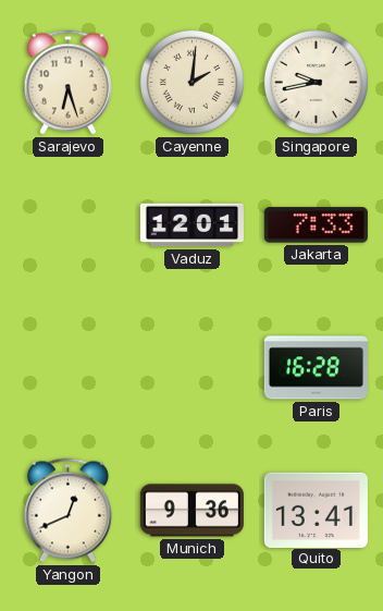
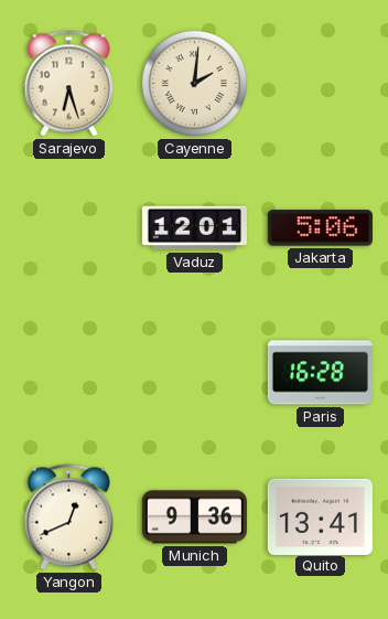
Singapore: 9:43 -> none (316, 82)
Jakarta: 7:33 -> 5:06 (320, 228)
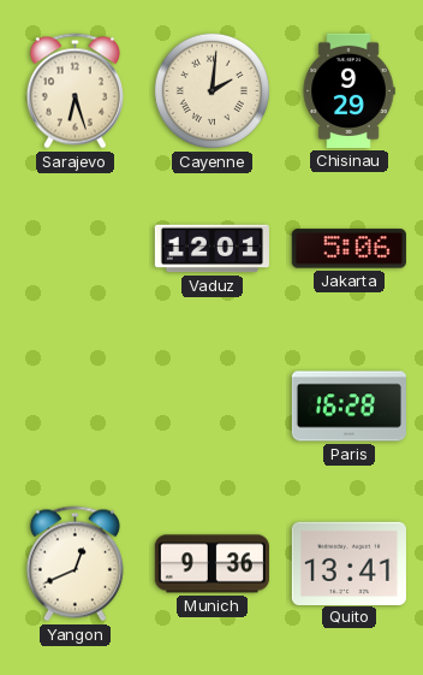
Chisinau: none -> 9:29 (348, 90)
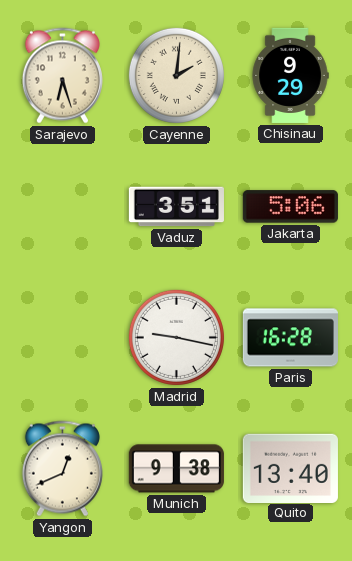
Vaduz: 12:01 -> 3:51 (176, 207)
Madrid: none -> 9:17 (176, 337)
Munich: 9:36 -> 9:38 (176, 469)
Quito: 13:41 -> 13:40 (290, 468)
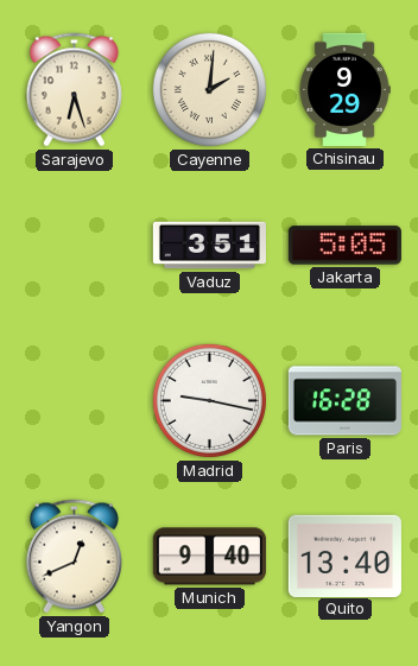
Jakarta: 5:06 -> 5:05 (344, 246)
Munich: 9:38 -> 9:40 (209, 557)
